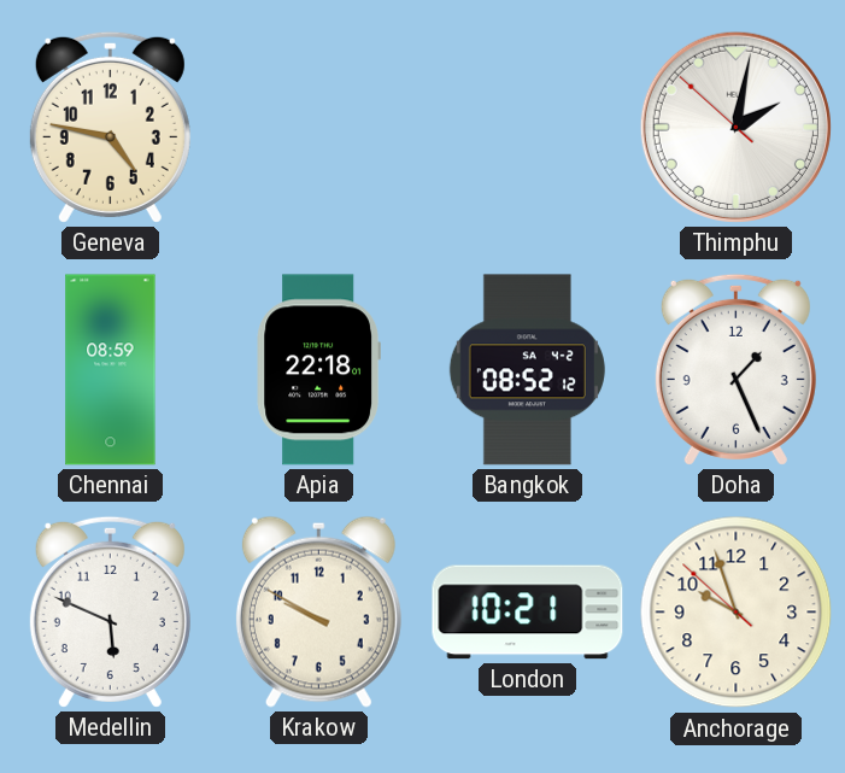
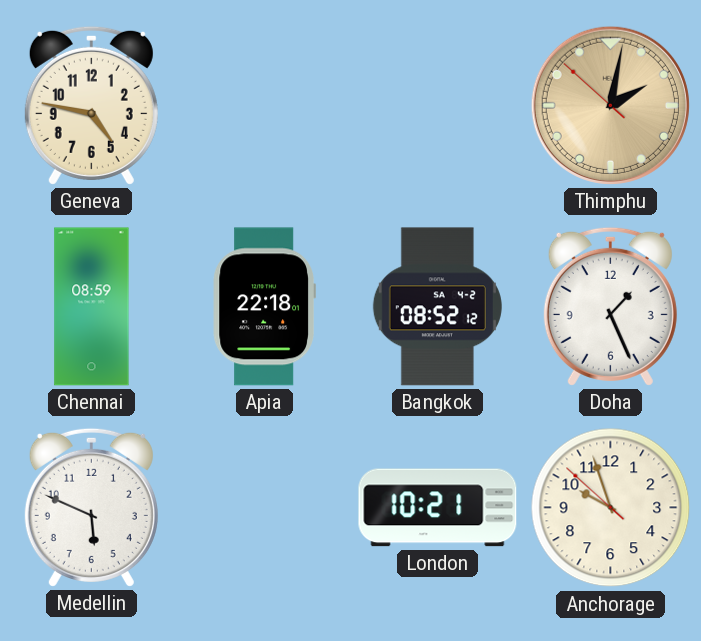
Thimphu dial: white -> champagne (610, 105)
Krakow: 9:50 -> none (318, 611)
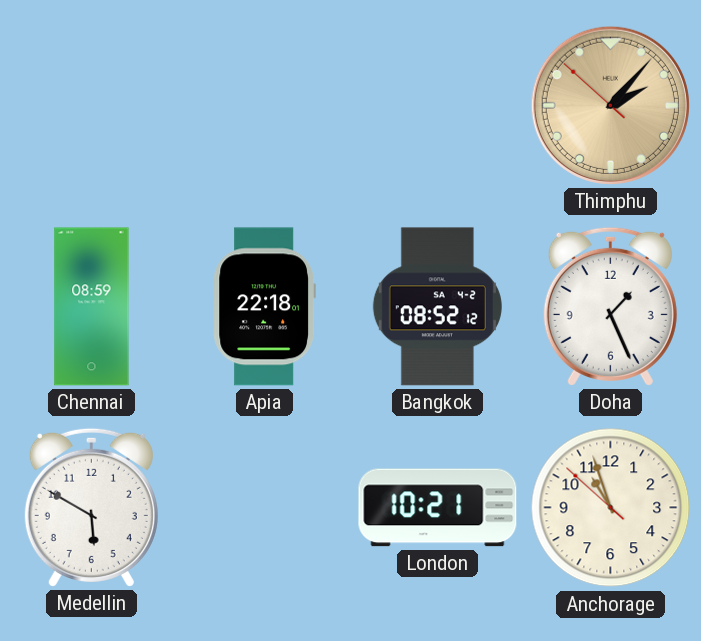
Geneva: 4:47 -> none (91, 105)
Thimphu: 2:01 -> 2:06 (610, 105)
Medellin: 5:49 -> 5:50 (91, 507)
Anchorage: 9:56 -> 10:56 (611, 508)
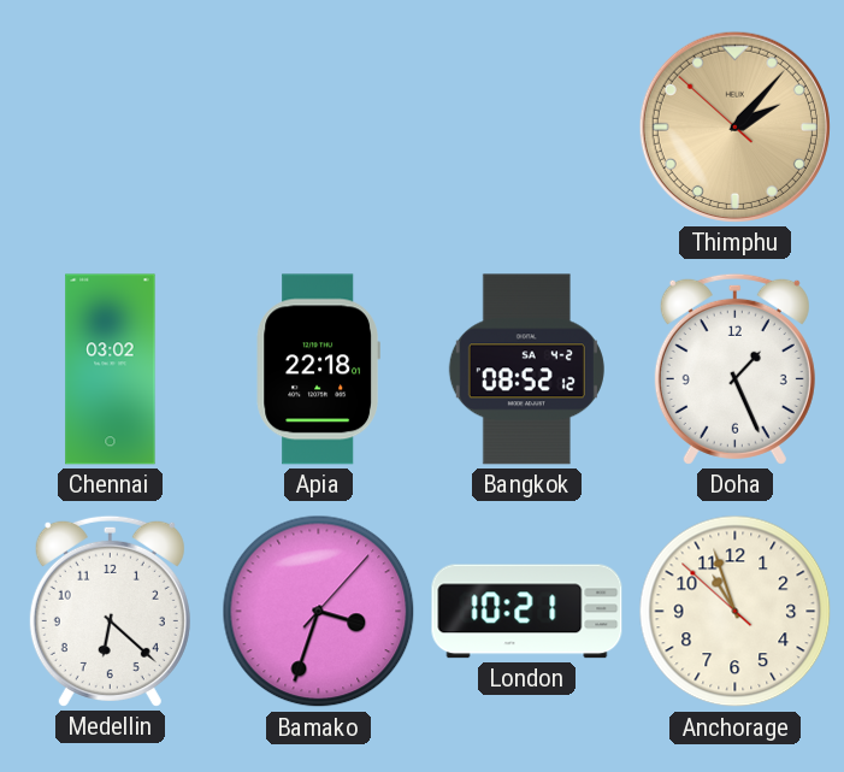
Chennai: 08:59 -> 03:02 (111, 370)
Medellin: 5:50 -> 6:22 (110, 611)
Bamako: none -> 3:33 (319, 612)
